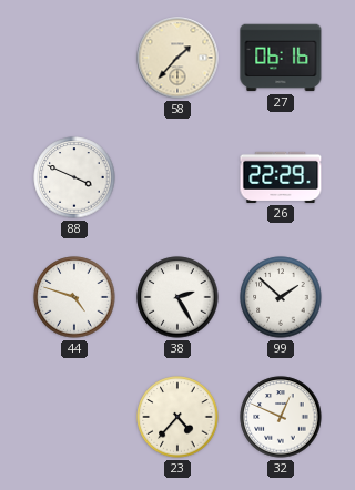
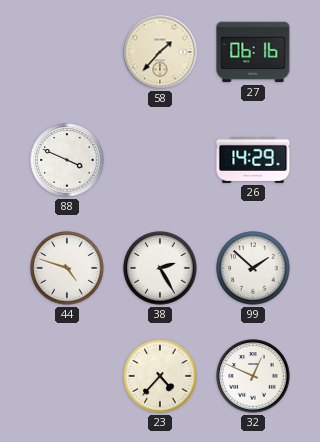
26: 22:29 -> 14:29 (253, 160)
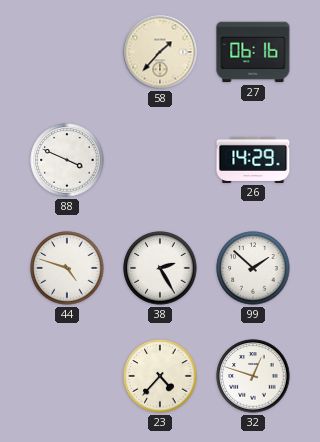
32: 12:49 -> 12:48 (253, 376)
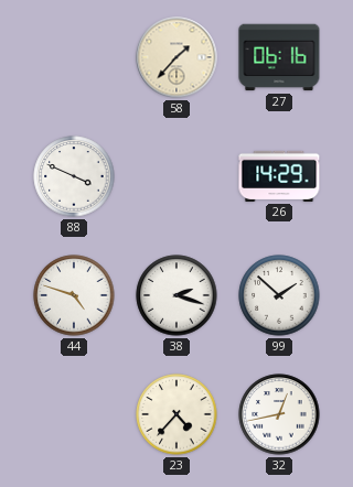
38: 2:25 -> 2:18 (176, 295)
32: 12:48 -> 12:43 (279, 414)
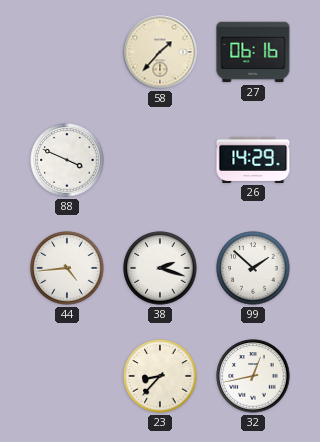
44: 4:48 -> 4:44 (67, 268)
23: 4:37 -> 8:37 (160, 376)
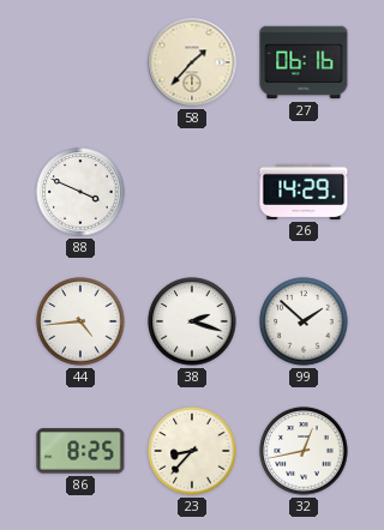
86: none -> 8:25 (80, 451)
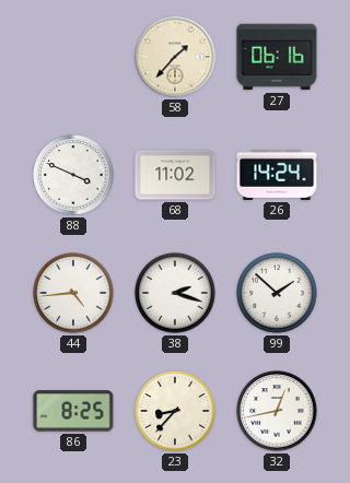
68: none -> 11:02 (175, 175)
26: 14:29 -> 14:24 (277, 175)
